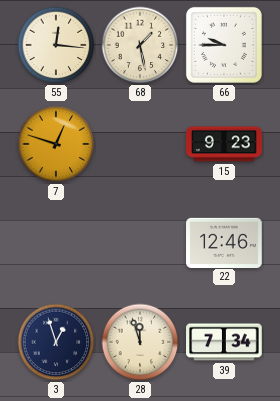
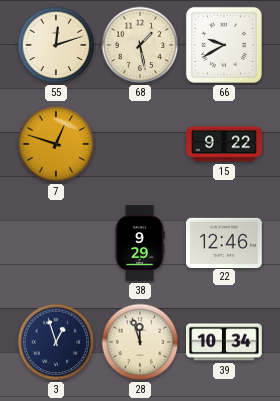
55: 12:16 -> 12:12 (56, 45)
66: 9:45 -> 9:40 (224, 45)
15: 9:23 -> 9:22 (224, 144)
38: none -> 9:29 (140, 243)
39: 7:34 -> 10:34 (224, 342)
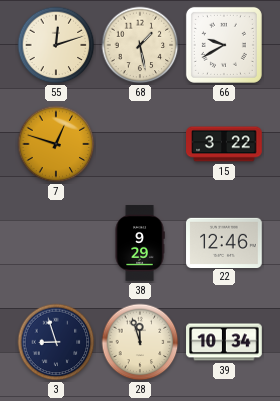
15: 9:22 -> 3:22 (224, 144)
3: 12:57 -> 8:57 (56, 342)
